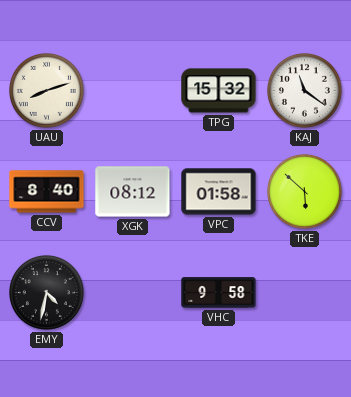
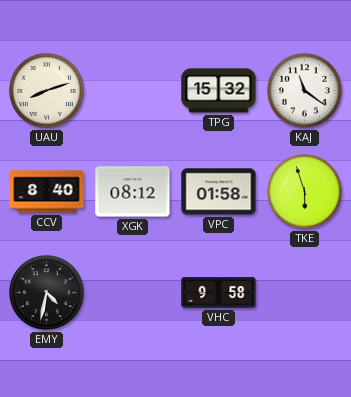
TKE: 5:52 -> 5:57 (304, 191)
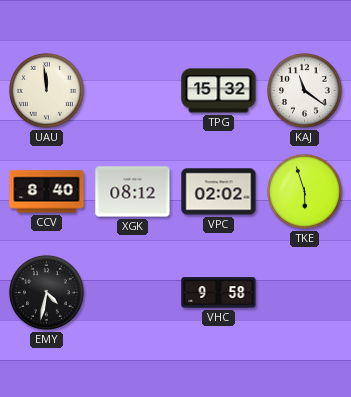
UAU: 8:12 -> 11:59 (46, 90)
VPC: 01:58 -> 02:02 (219, 192)
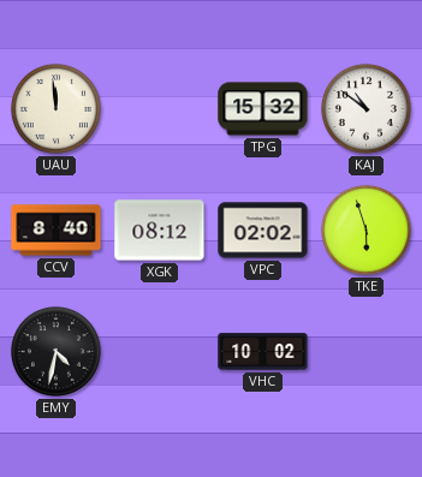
KAJ: 11:21 -> 10:51 (365, 108)
VHC: 9:58 -> 10:02 (263, 352)
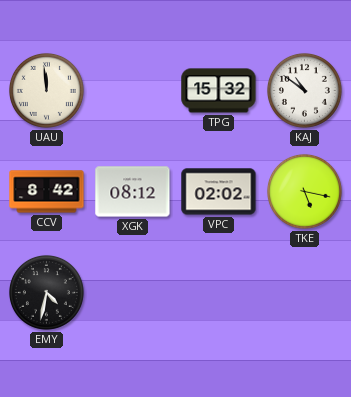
CCV: 8:40 -> 8:42 (47, 192)
TKE: 5:57 -> 5:17 (304, 191)
VHC: 10:02 -> none (263, 352)
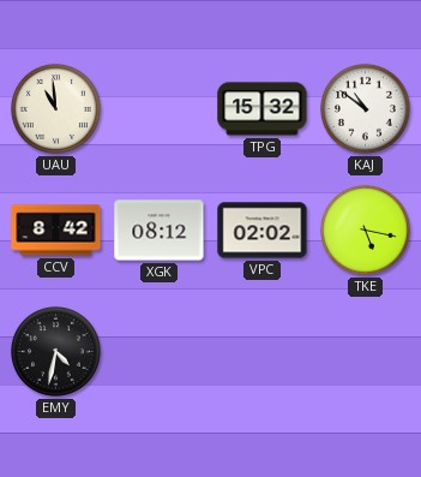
UAU: 11:59 -> 10:59 (55, 108)
